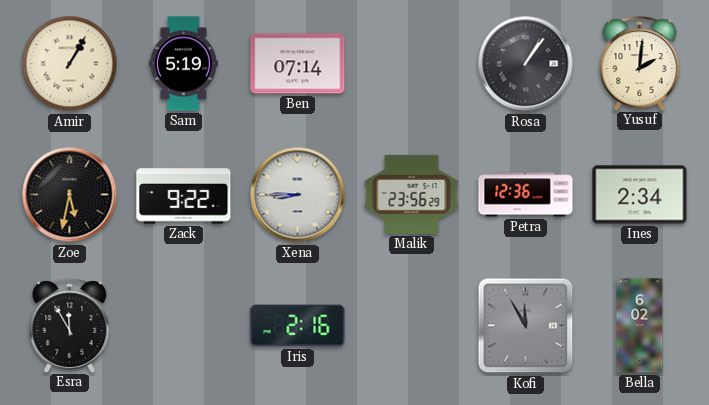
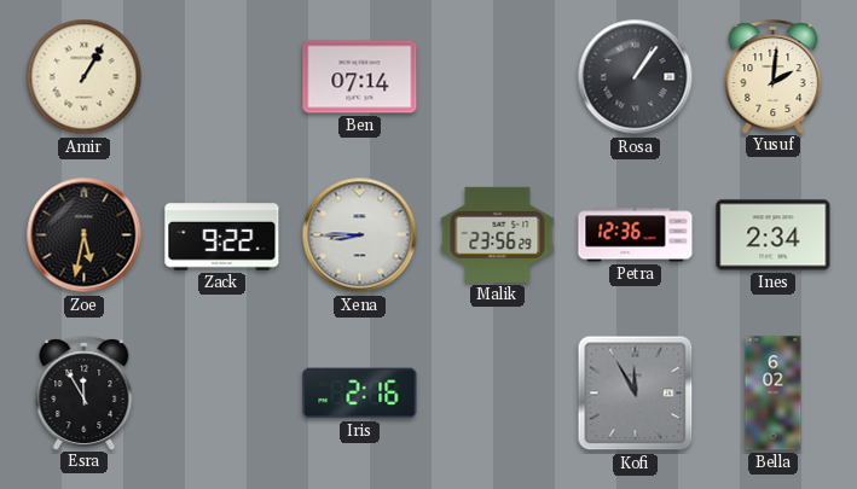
Sam: 5:19 -> none (183, 64)
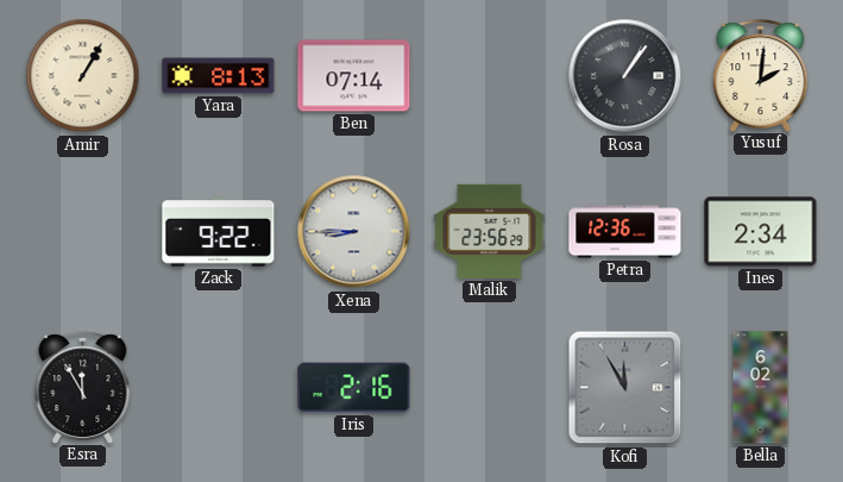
Yara: none -> 8:13 (219, 76)
Zoe: 5:32 -> none (85, 235)
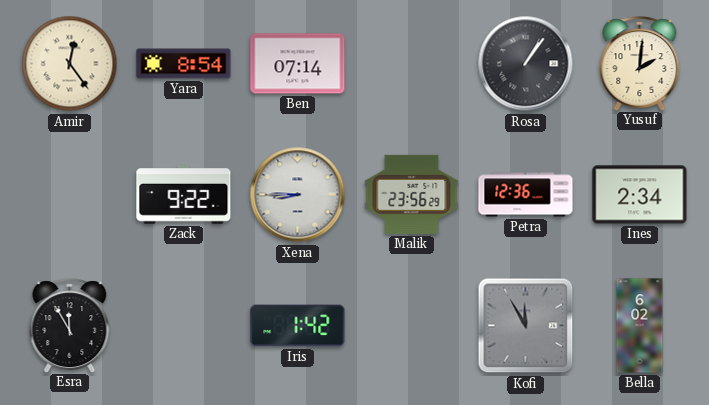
Amir: 1:05 -> 12:24 (70, 64)
Yara: 8:13 -> 8:54 (184, 64)
Iris: 2:16 -> 1:42 (298, 326)
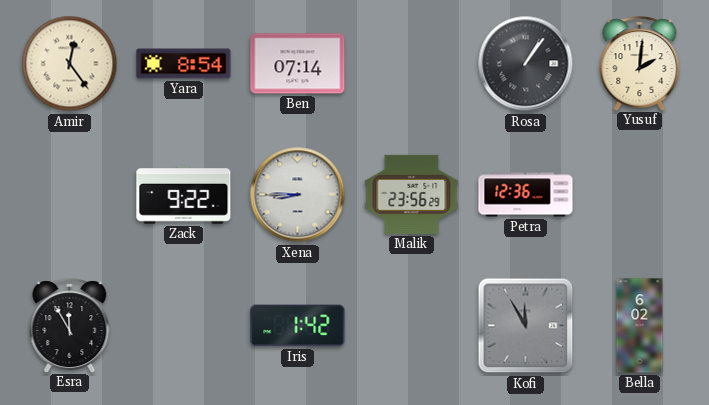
Ines: 2:34 -> none (640, 195)
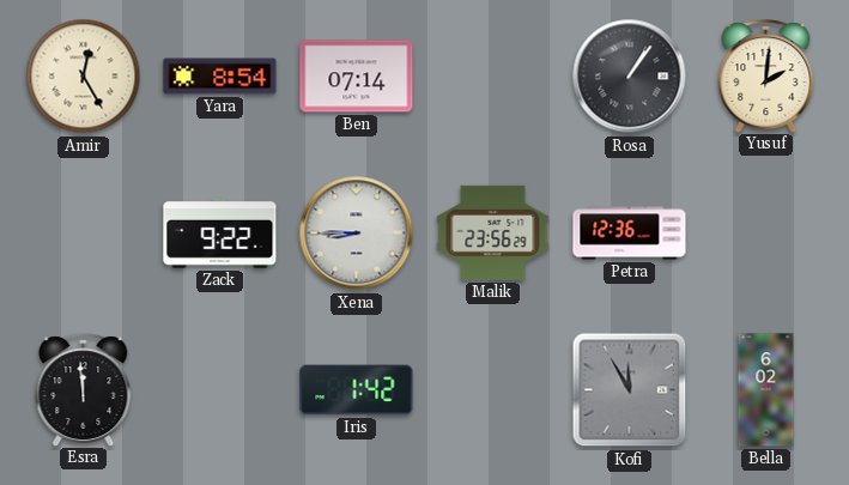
Amir: 12:24 -> 12:25 (84, 77)
Esra: 11:55 -> 11:59 (84, 389)
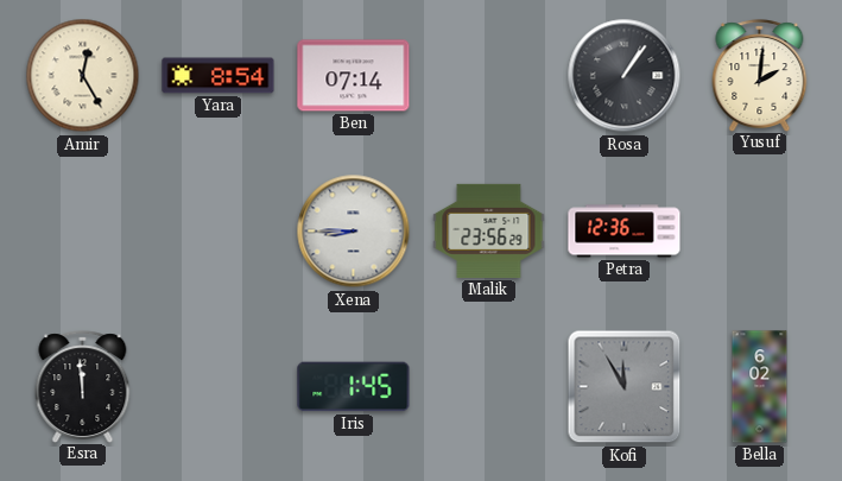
Zack: 9:22 -> none (220, 234)
Iris: 1:42 -> 1:45 (354, 387)
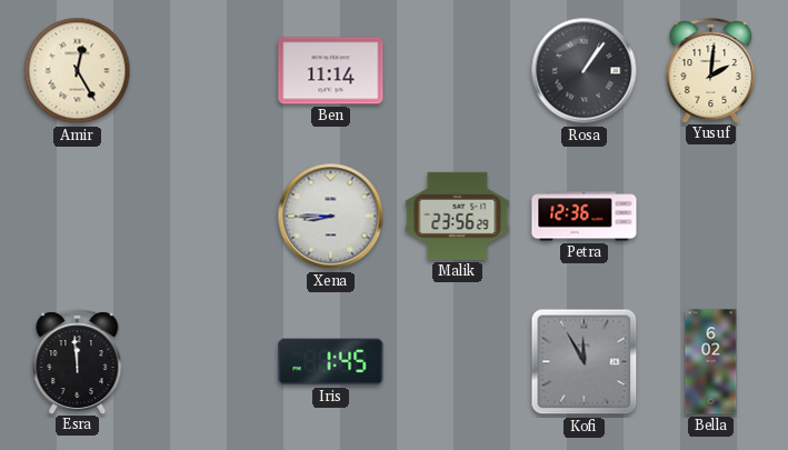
Yara: 8:54 -> none (219, 76)
Ben: 07:14 -> 11:14 (331, 71)
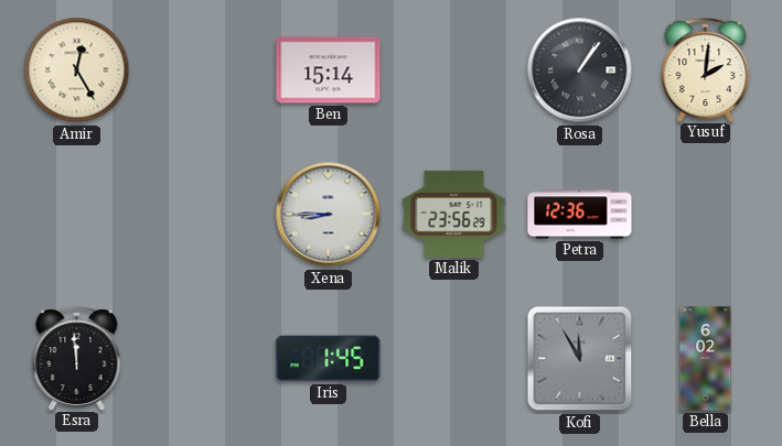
Ben: 11:14 -> 15:14 (329, 70)
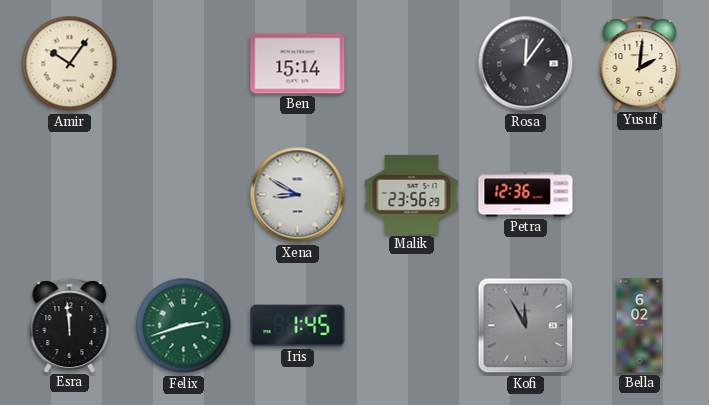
Amir: 12:25 -> 10:06 (70, 64)
Rosa: 1:06 -> 12:06 (526, 64)
Xena: 8:45 -> 8:50 (298, 195)
Felix: none -> 2:42 (184, 326)
